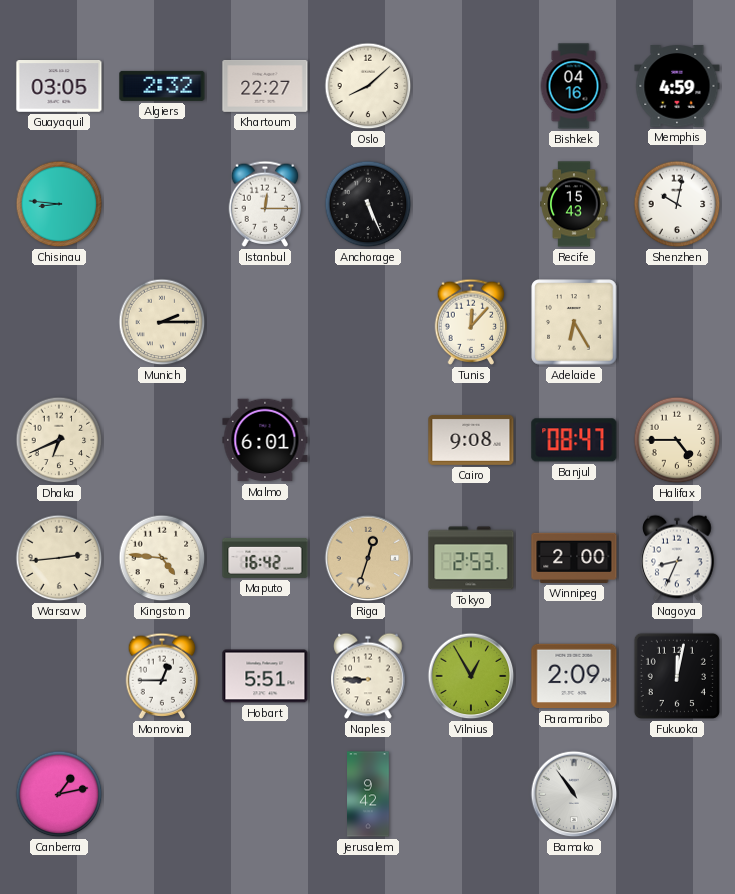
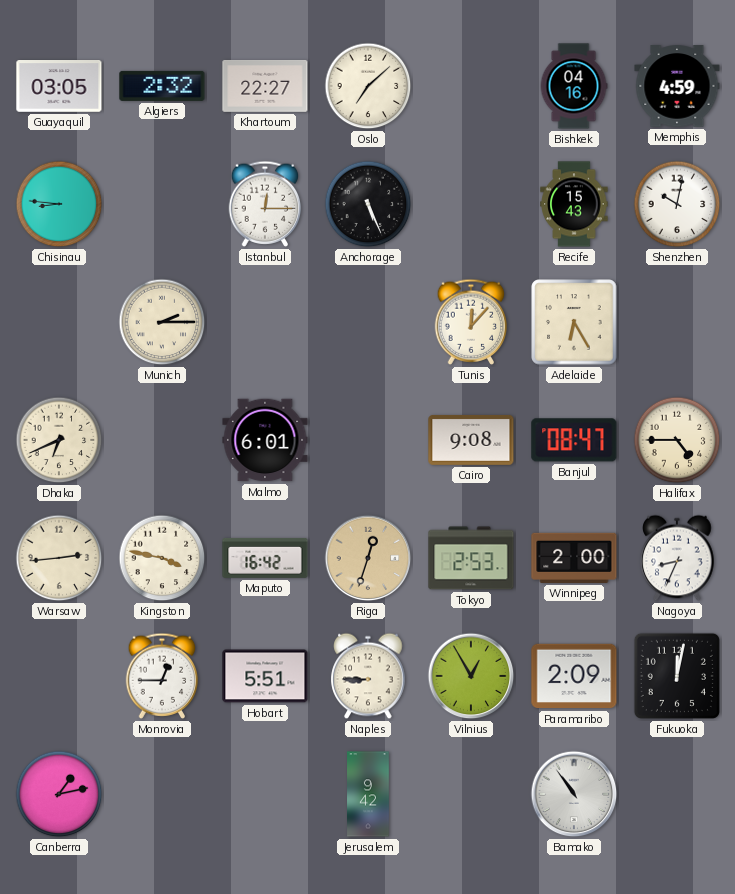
Oslo: 8:08 -> 7:08 (368, 86)
Kingston: 4:46 -> 3:47 (162, 558)
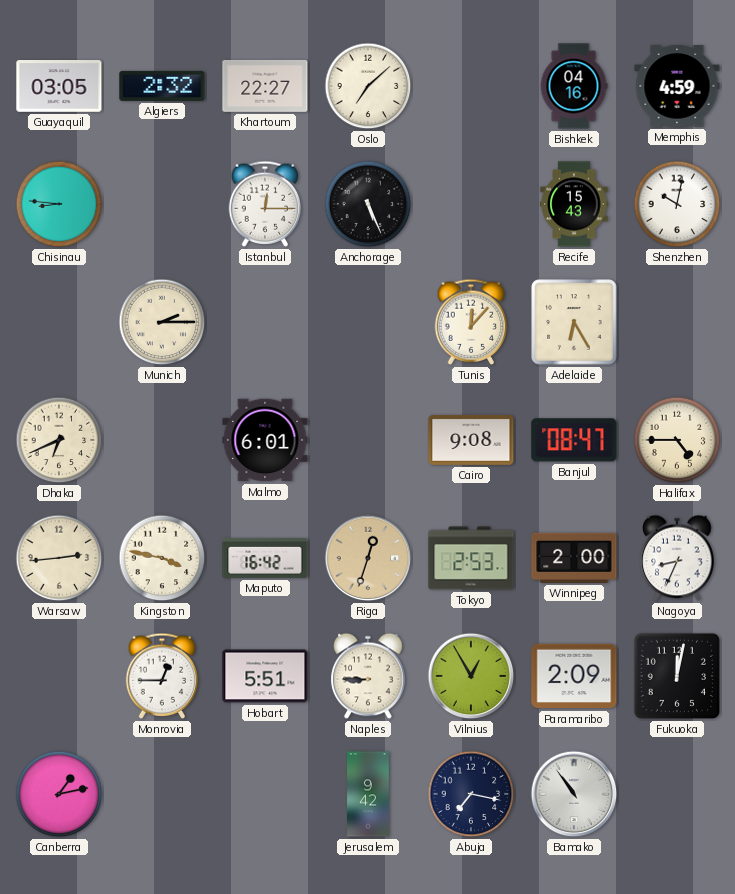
Abuja: none -> 7:17 (471, 794)
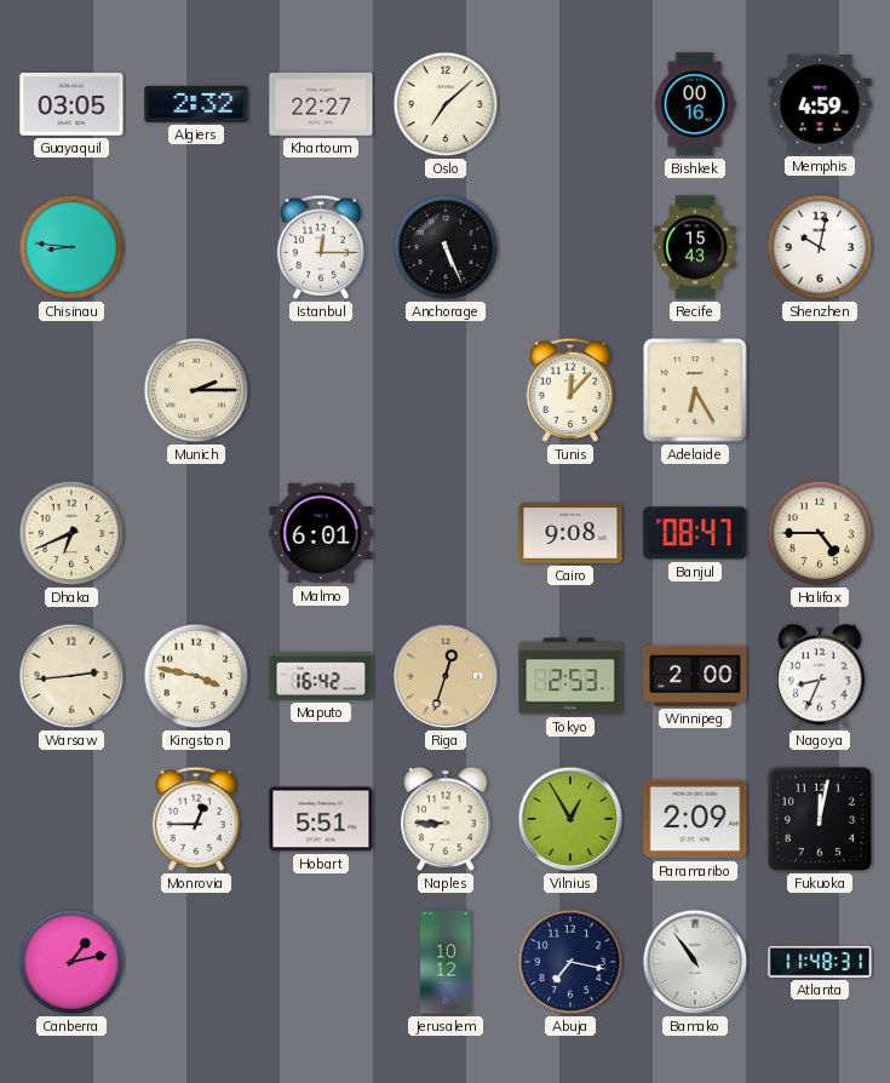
Bishkek: 04:16 -> 00:16 (695, 104)
Jerusalem: 9:42 -> 10:12 (446, 962)
Atlanta: none -> 11:48 (820, 962)
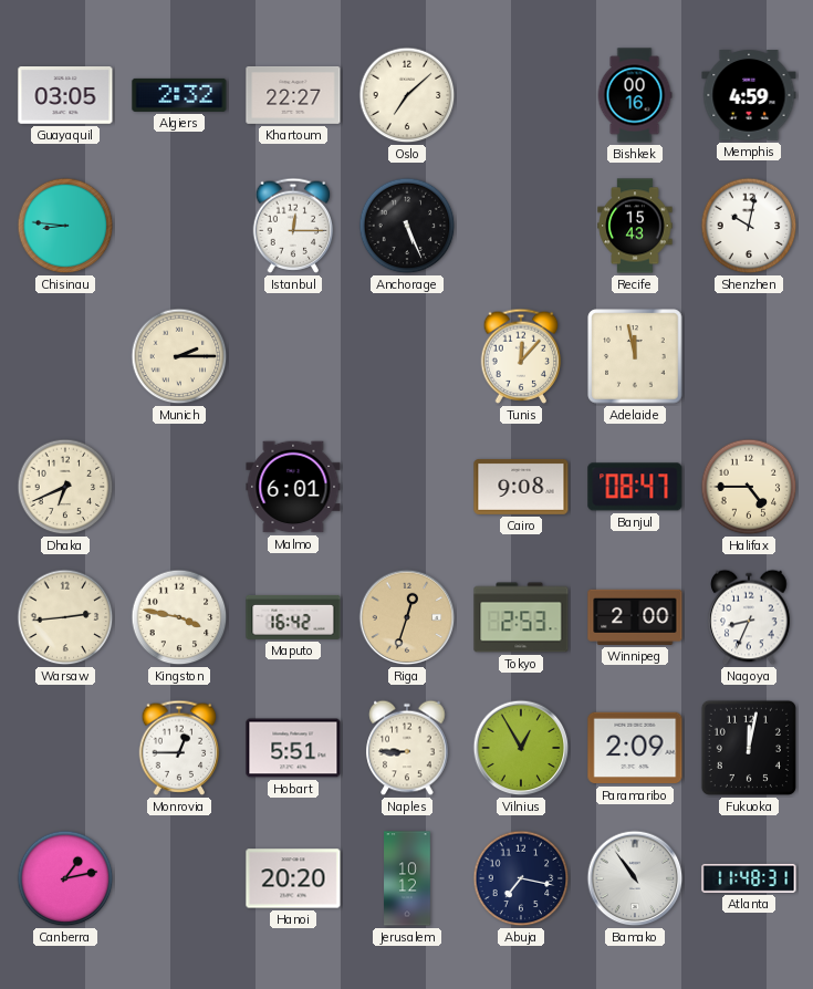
Adelaide: 6:25 -> 11:58 (635, 356)
Hanoi: none -> 20:20 (293, 878)
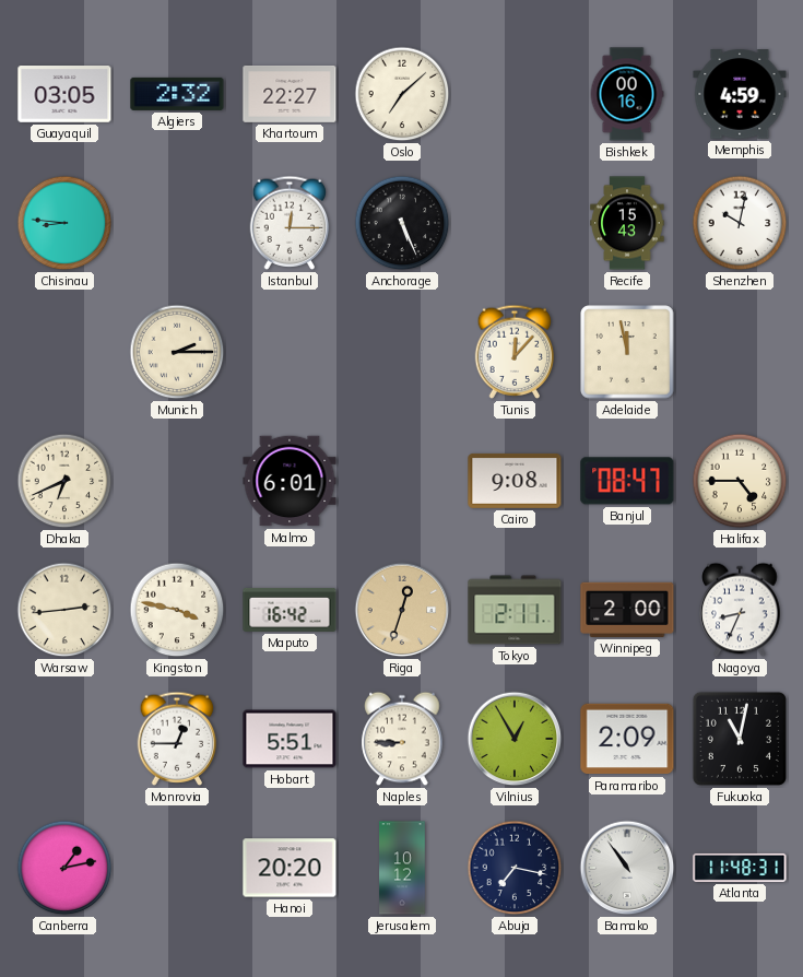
Tokyo: 2:53 -> 2:11 (515, 610)
Fukuoka: 12:02 -> 11:02 (740, 739)
